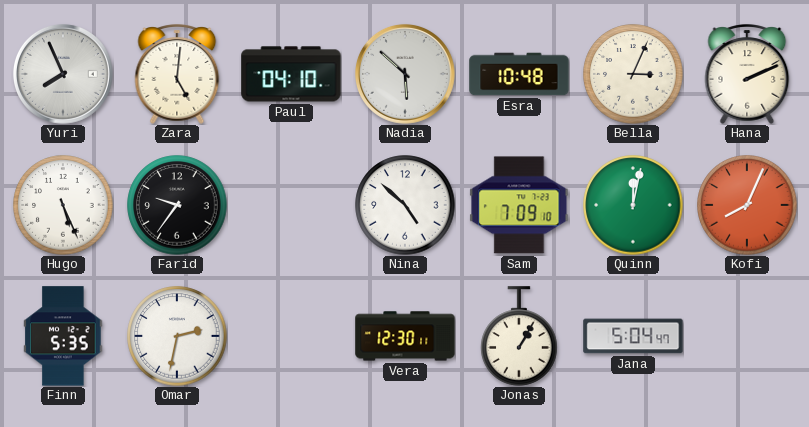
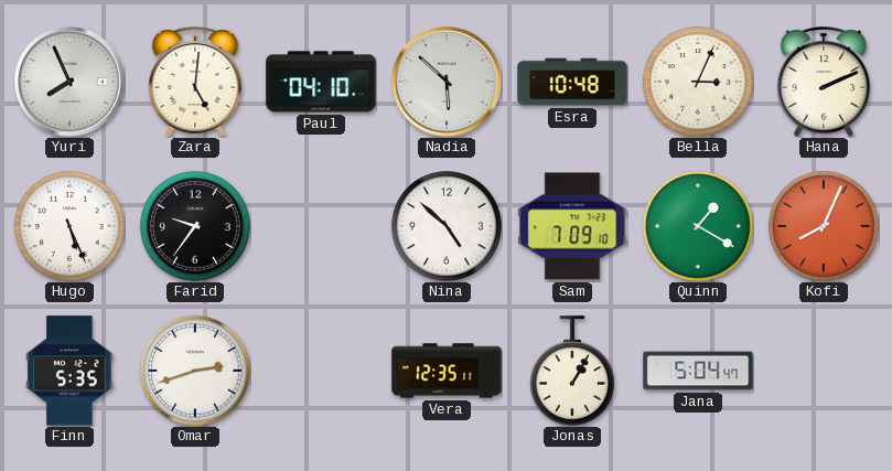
Quinn: 12:02 -> 1:20 (698, 226)
Omar: 2:32 -> 2:42 (195, 371)
Vera: 12:30 -> 12:35 (447, 371)
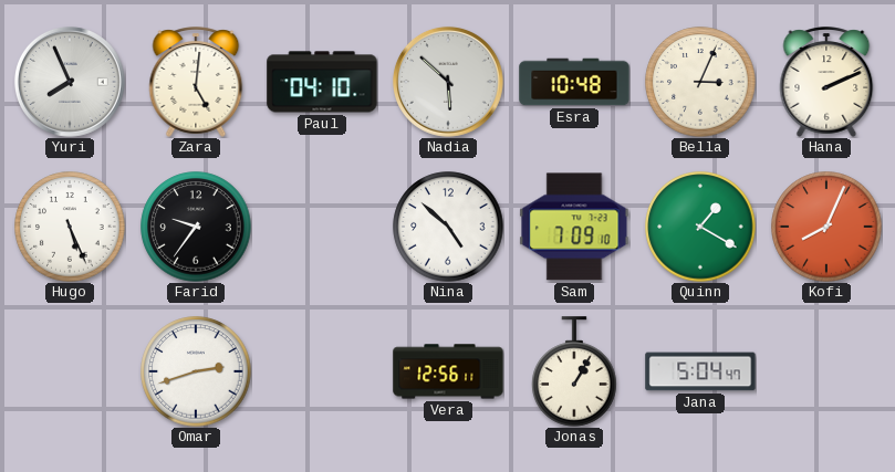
Finn: 5:35 -> none (69, 371)
Vera: 12:35 -> 12:56 (448, 371)
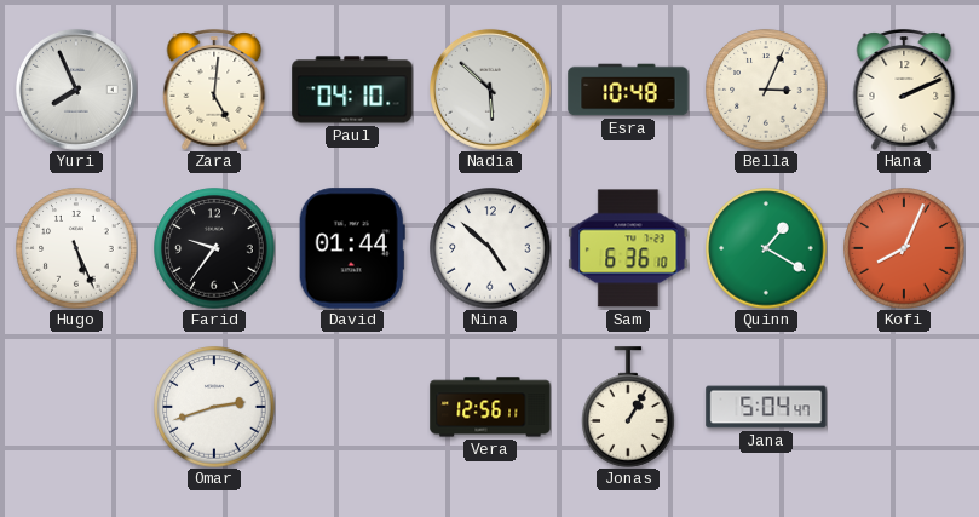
David: none -> 01:44 (352, 248)
Sam: 7:09 -> 6:36 (628, 248)
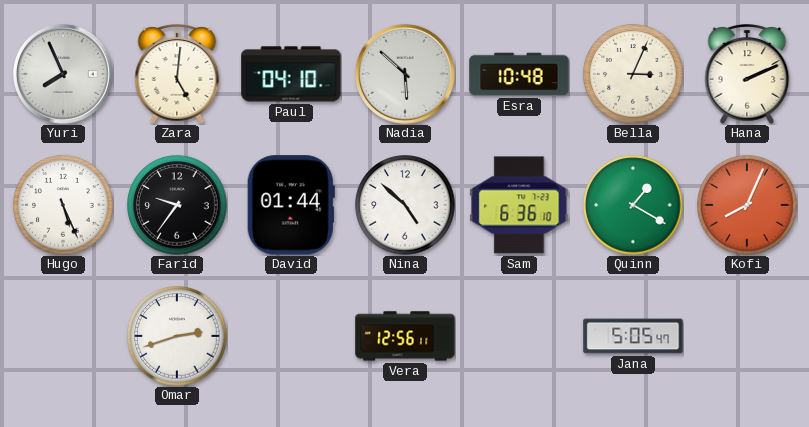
Jonas: 1:05 -> none (628, 407)
Jana: 5:04 -> 5:05 (633, 336)
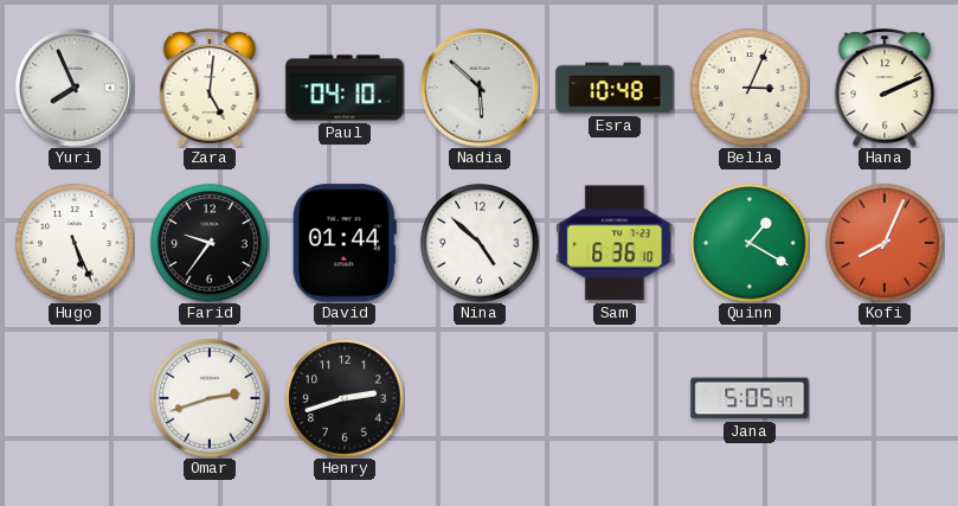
Henry: none -> 2:42 (345, 398)
Vera: 12:56 -> none (405, 336)
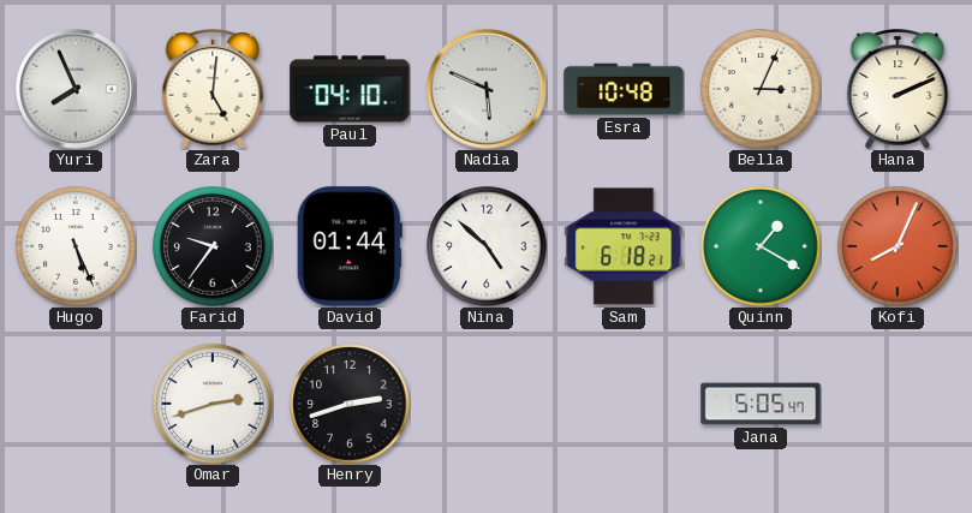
Nadia: 5:52 -> 5:49 (487, 89)
Sam: 6:36 -> 6:18 (624, 246)
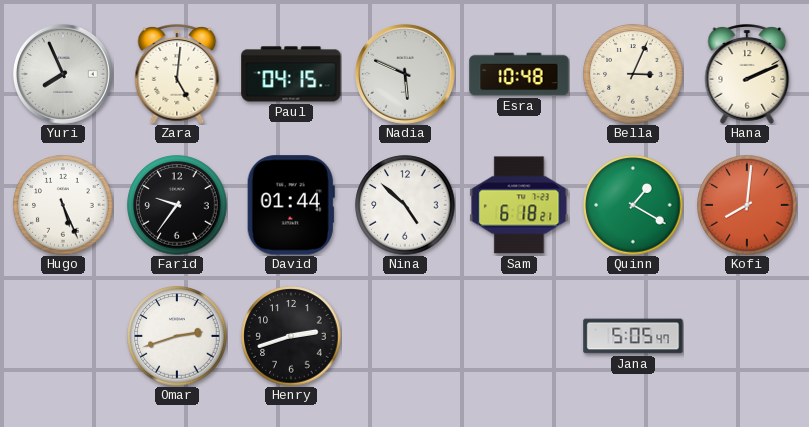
Paul: 04:10 -> 04:15 (291, 74)
Kofi: 8:04 -> 8:01 (747, 205)
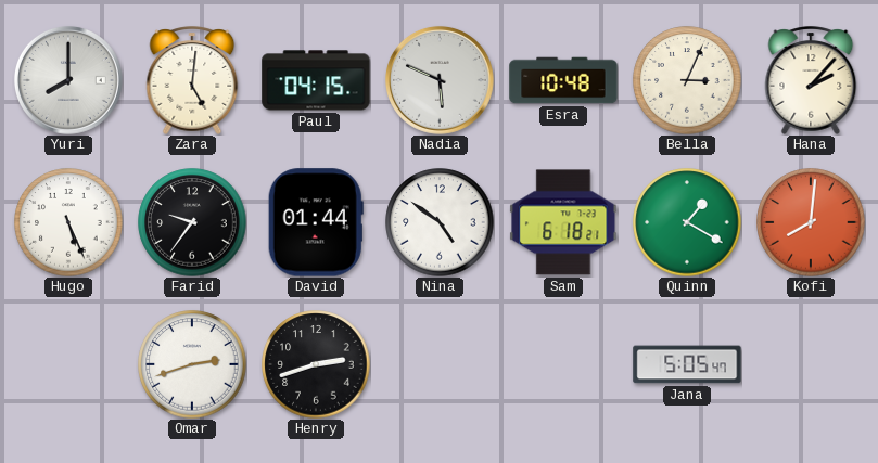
Yuri: 7:56 -> 8:00 (68, 80)
Hana: 2:11 -> 2:07 (811, 80)
Nina: 4:52 -> 4:51 (440, 222)
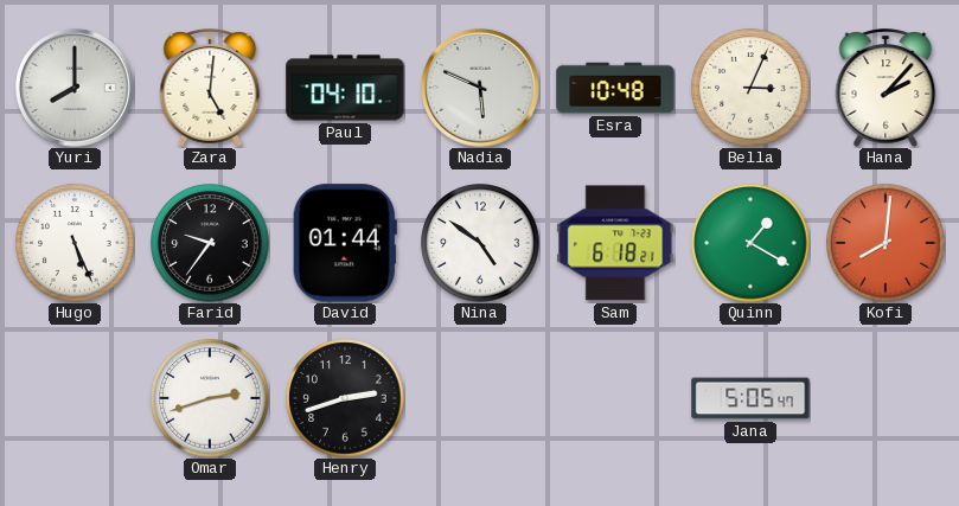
Paul: 04:15 -> 04:10 (345, 88)
